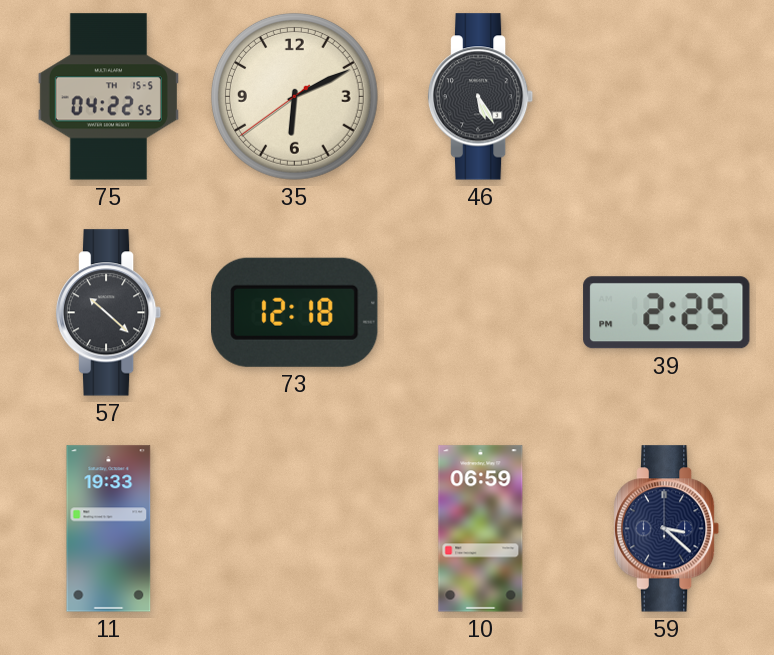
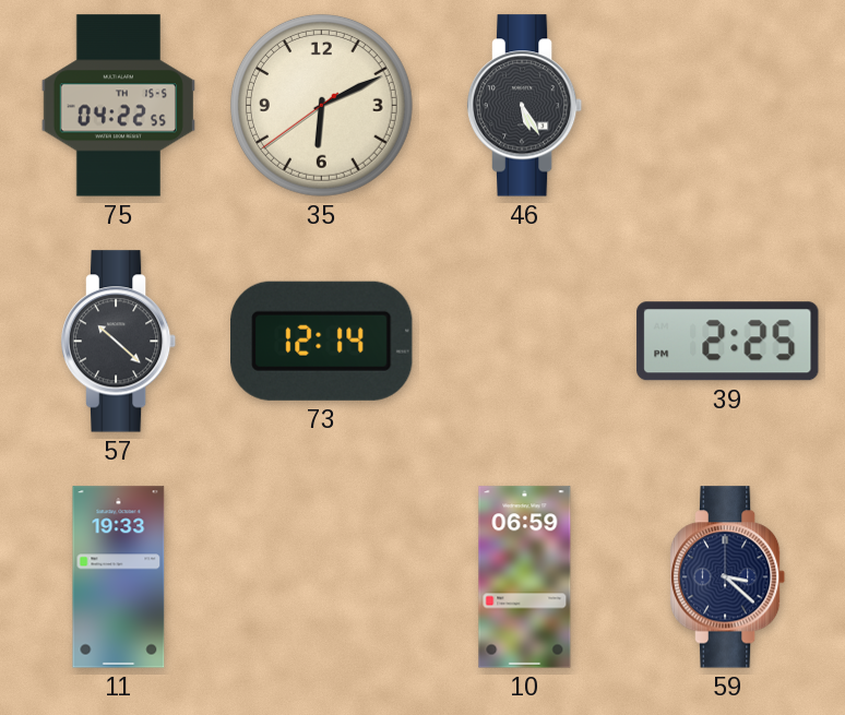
73: 12:18 -> 12:14 (322, 341)
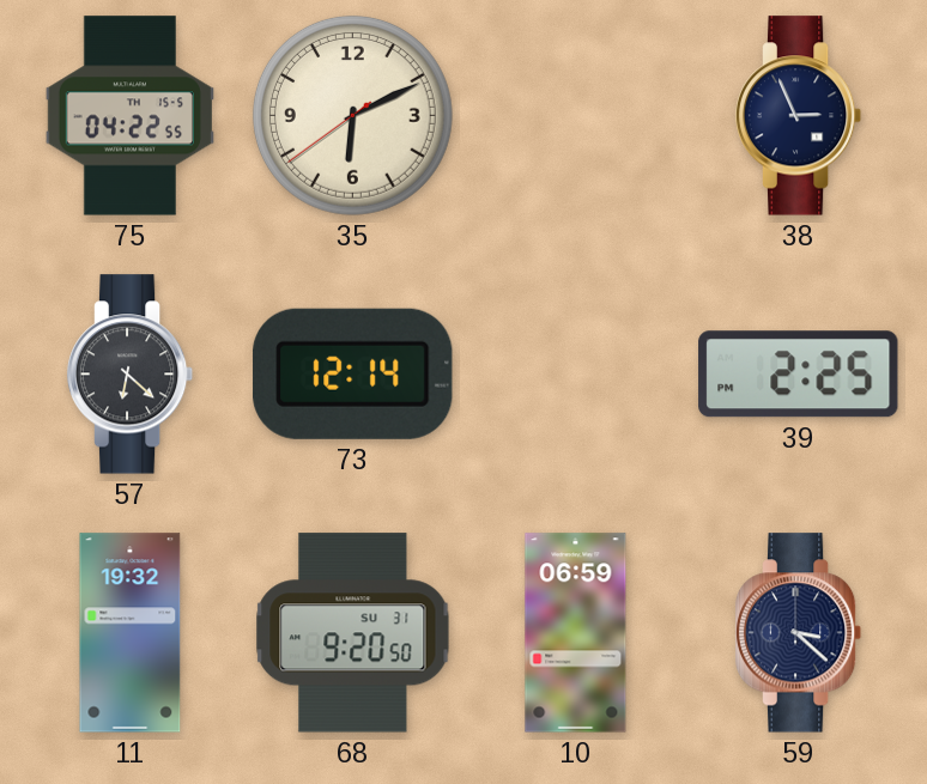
46: 5:25 -> none (525, 106)
38: none -> 2:56 (799, 116)
57: 10:22 -> 6:22 (131, 375)
11: 19:33 -> 19:32 (131, 633)
68: none -> 9:20 (353, 633)
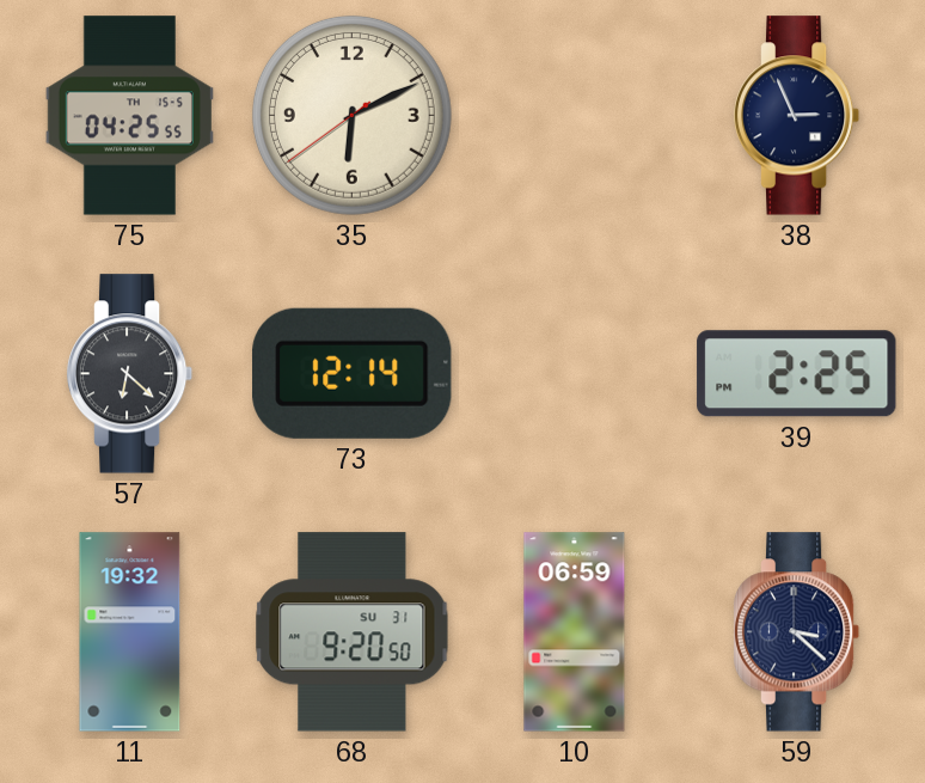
75: 04:22 -> 04:25 (129, 116)
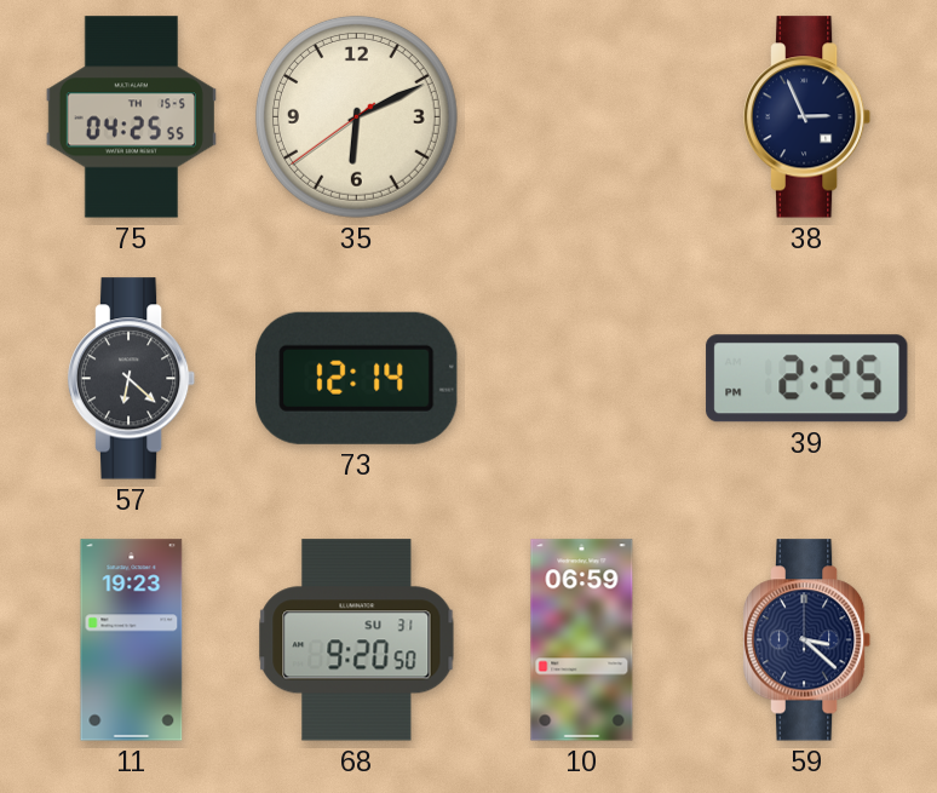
11: 19:32 -> 19:23 (132, 640)
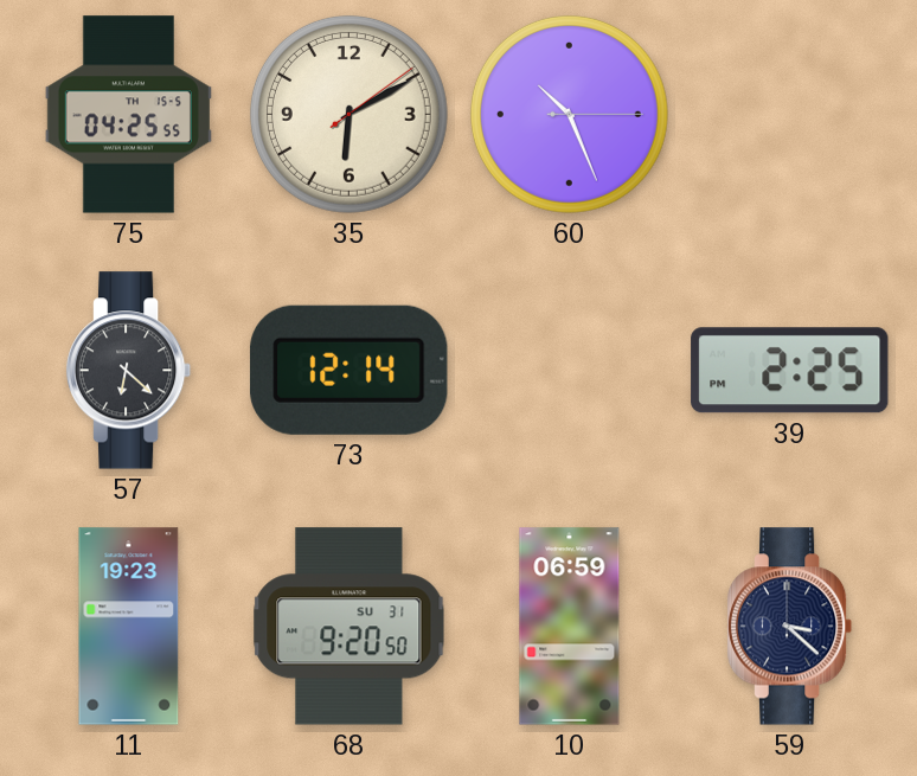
35: 6:10:39 -> 6:10:09 (348, 114)
60: none -> 10:26 (569, 114)
38: 2:56 -> none (807, 117)
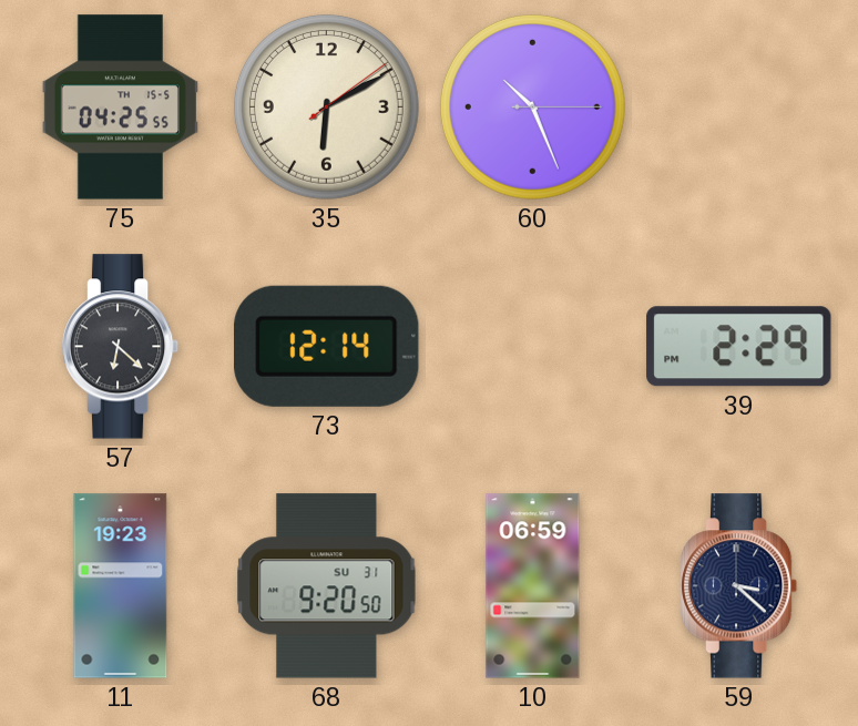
39: 2:25 -> 2:29 (739, 347)
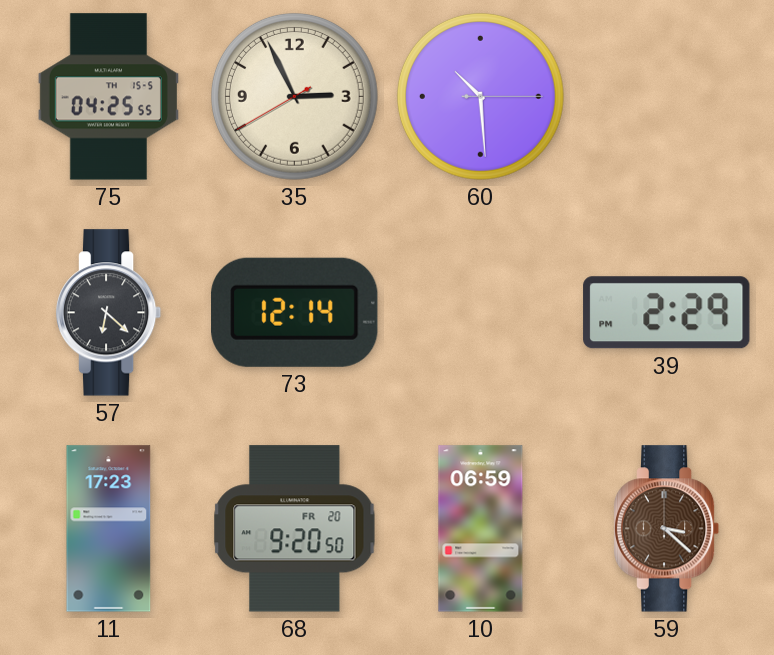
35: 6:10 -> 2:55 (294, 96)
60: 10:26 -> 10:29 (480, 96)
11: 19:23 -> 17:23 (109, 529)
68 date: SU 31 -> FR 20 (295, 529)
59 dial: navy -> brown (667, 529)
